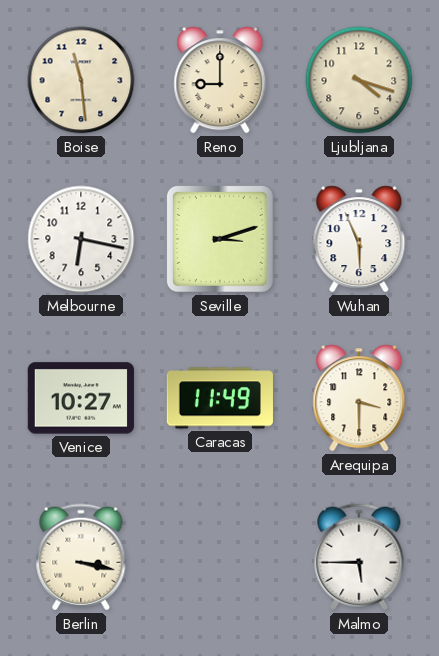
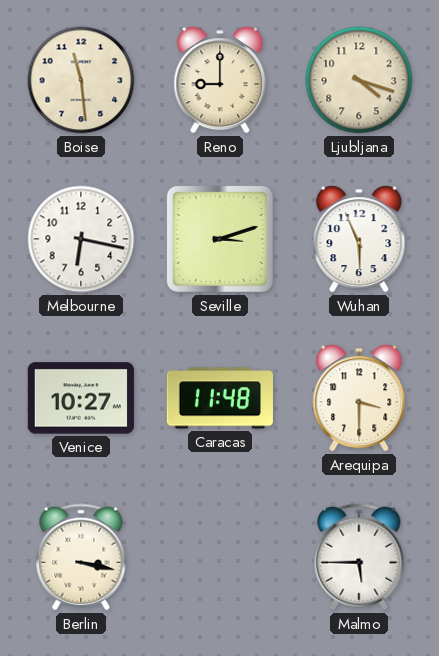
Caracas: 11:49 -> 11:48 (220, 398)
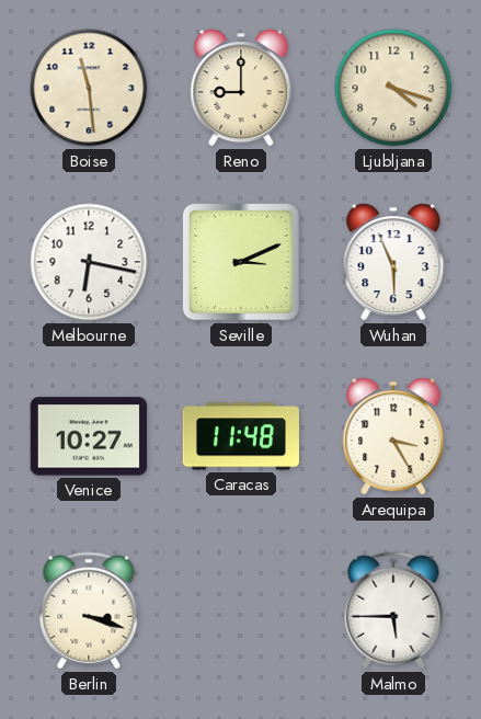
Seville: 3:12 -> 3:11 (241, 262)
Arequipa: 3:30 -> 3:25 (393, 436)
Berlin: 3:17 -> 3:18 (89, 610)
